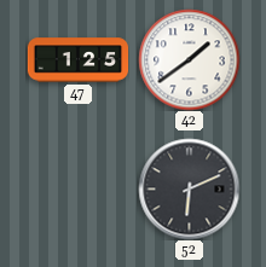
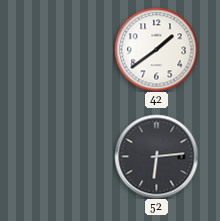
47: 1:25 -> none (77, 60)
52: 6:11 -> 6:14 (156, 156)
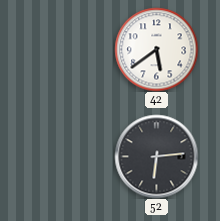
42: 1:39 -> 5:39 (156, 49)
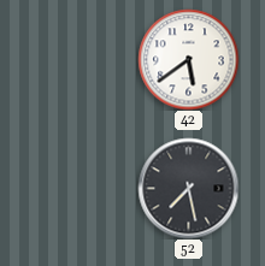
52: 6:14 -> 7:28 (188, 188)
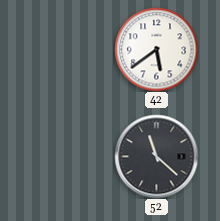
52: 7:28 -> 11:22 (156, 156)
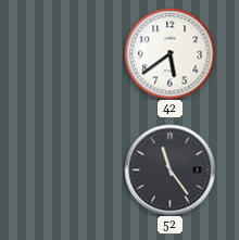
52: 11:22 -> 11:24 (169, 169)
